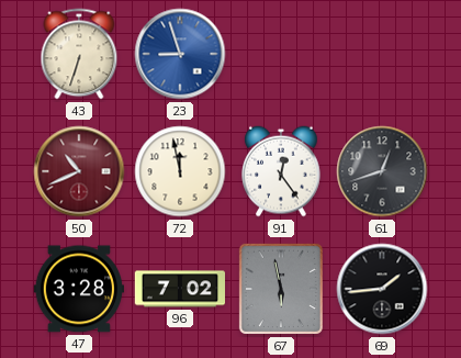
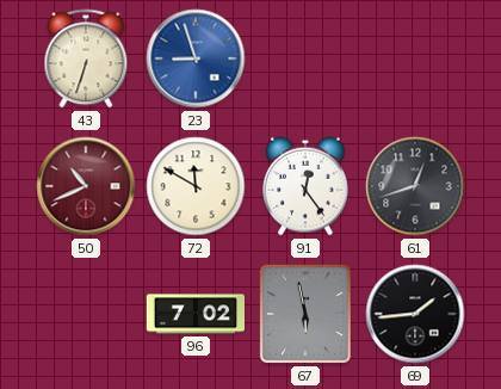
72: 11:58 -> 11:50 (196, 186)
47: 3:28 -> none (78, 289)
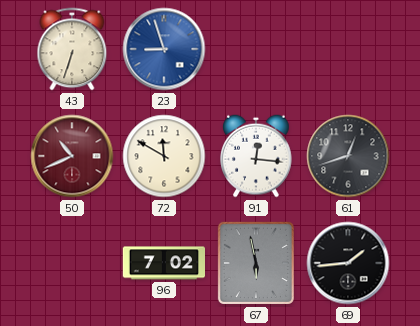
91: 12:24 -> 12:16 (256, 156)
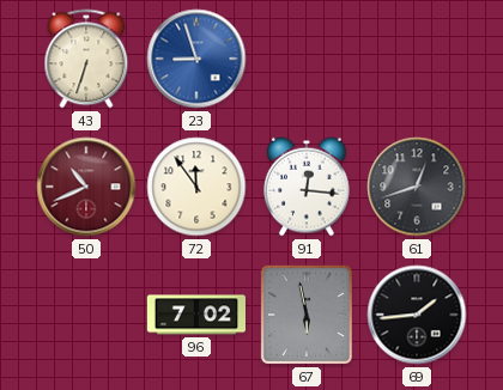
72: 11:50 -> 11:54 (196, 187)
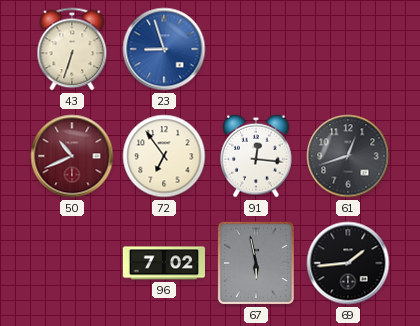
72: 11:54 -> 6:54 (164, 156)
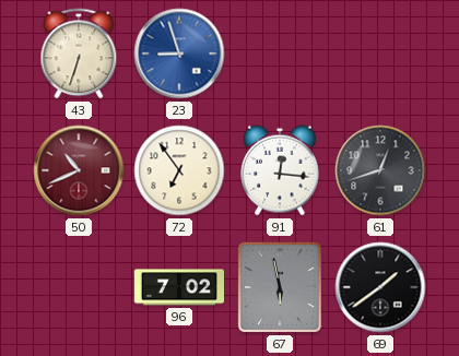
69: 1:44 -> 1:39 (380, 287)
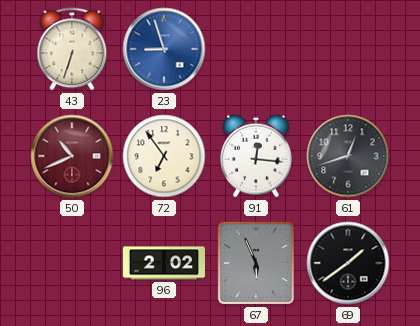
96: 7:02 -> 2:02 (164, 263)
67: 5:58 -> 5:56 (256, 263)
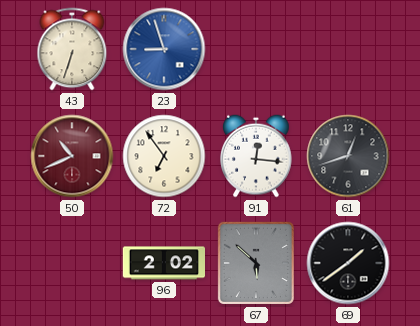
67: 5:56 -> 5:52 (256, 263)
